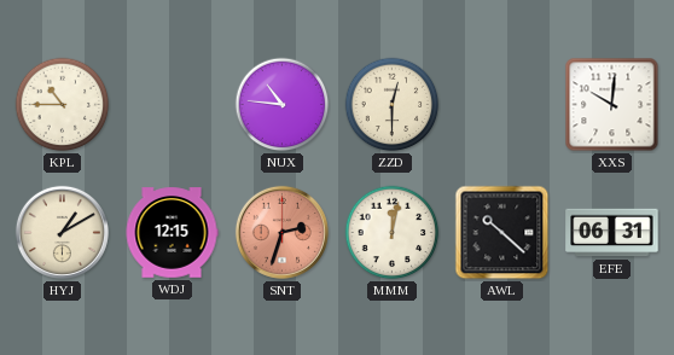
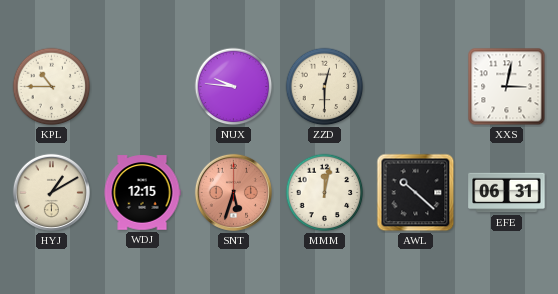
NUX: 10:46 -> 9:46 (234, 87)
XXS: 10:01 -> 3:02 (507, 87)
SNT: 2:33 -> 5:33 (233, 192)
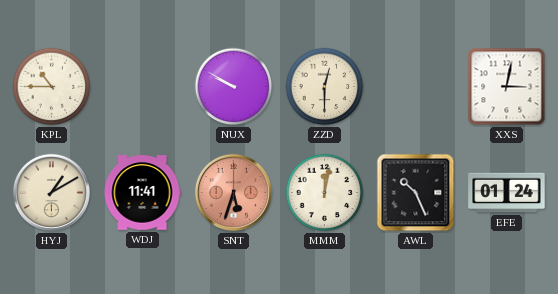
NUX: 9:46 -> 9:50 (234, 87)
WDJ: 12:15 -> 11:41 (142, 193)
AWL: 10:22 -> 10:26 (416, 193)
EFE: 06:31 -> 01:24 (507, 193)
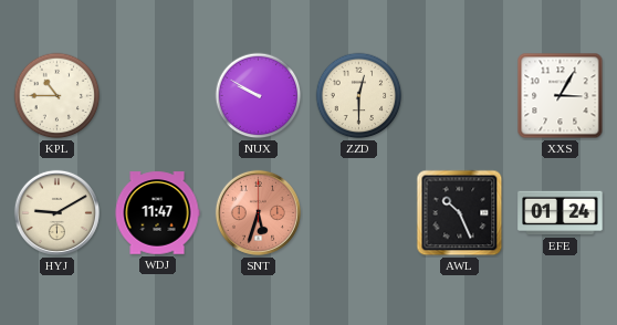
XXS: 3:02 -> 3:05 (561, 96)
HYJ: 1:10 -> 9:10 (56, 212)
WDJ: 11:41 -> 11:47 (157, 213)
MMM: 12:02 -> none (325, 193)
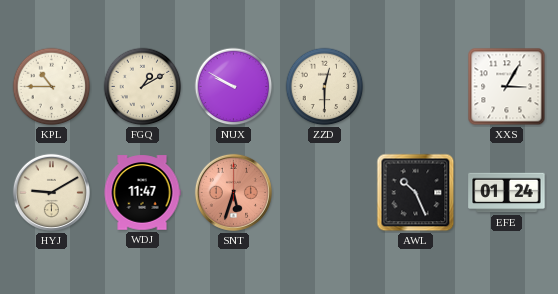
FGQ: none -> 1:10 (143, 87)
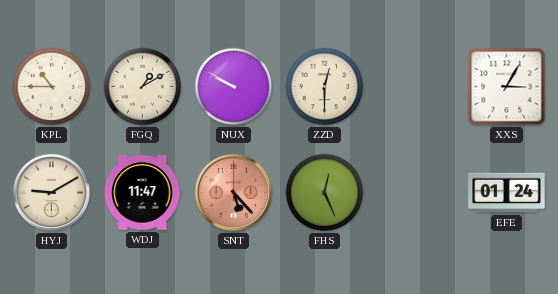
SNT: 5:33 -> 5:23 (233, 192)
FHS: none -> 12:26 (325, 193)
AWL: 10:26 -> none (416, 193)
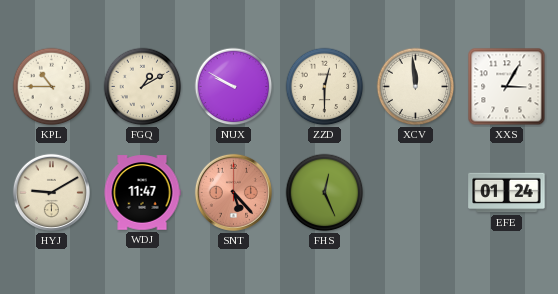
XCV: none -> 11:59 (416, 87)
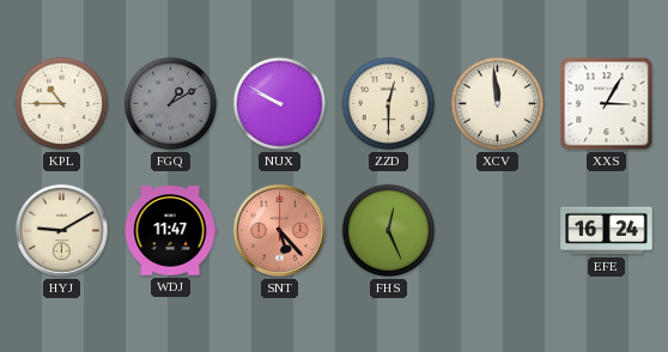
FGQ dial: cream -> grey (171, 104)
EFE: 01:24 -> 16:24 (607, 231)
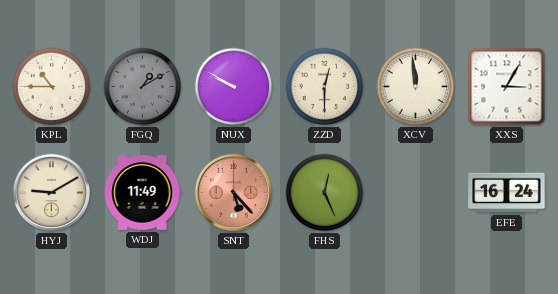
WDJ: 11:47 -> 11:49 (142, 193)
